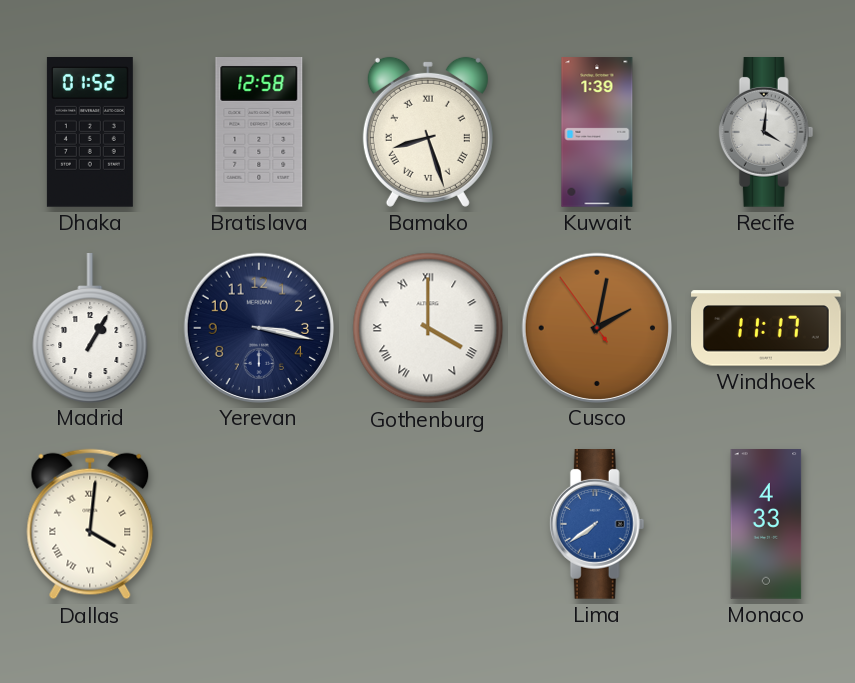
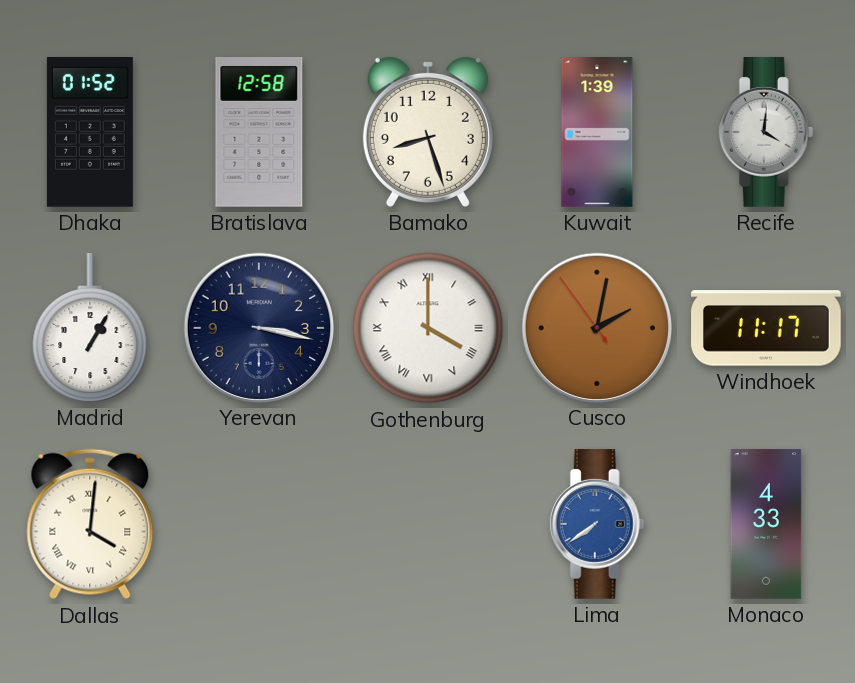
Bamako numerals: Roman -> Arabic (428, 132)
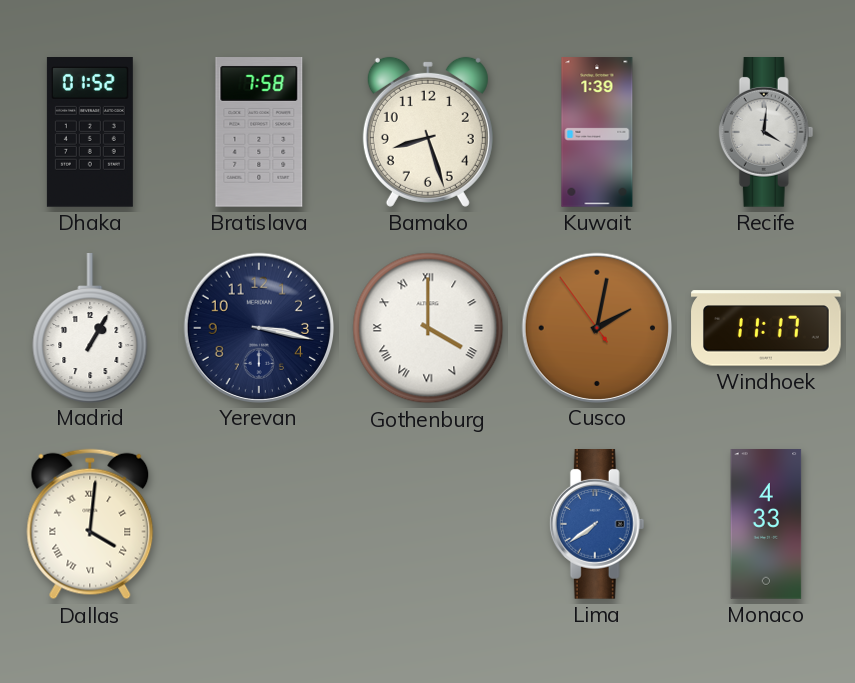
Bratislava: 12:58 -> 7:58 (259, 133)
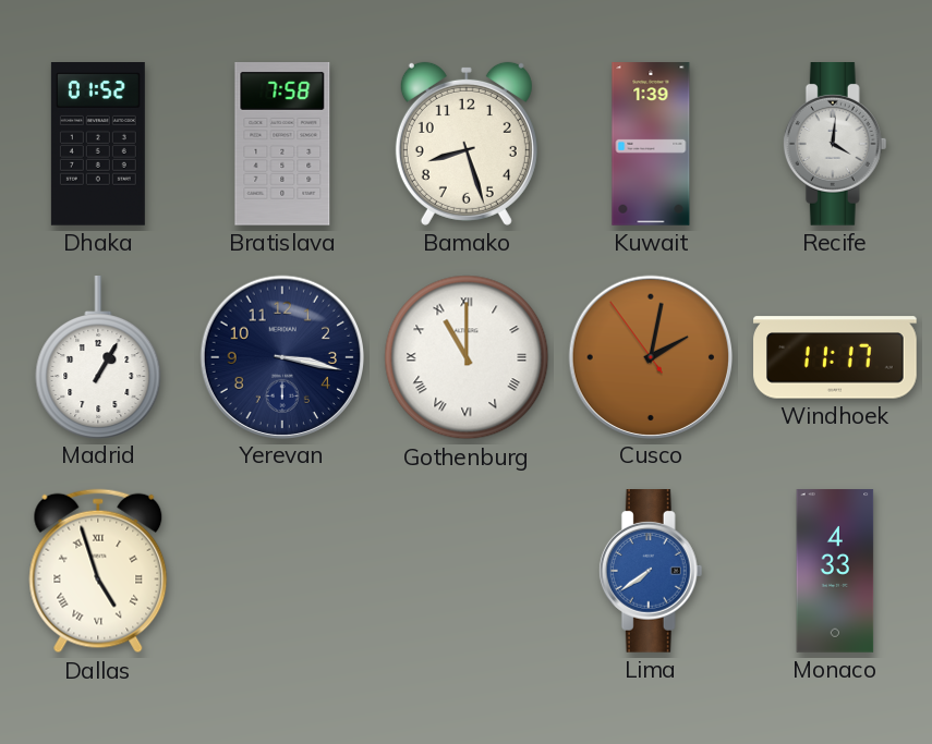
Gothenburg: 4:00 -> 11:00 (467, 357)
Dallas: 4:01 -> 4:57 (98, 571)
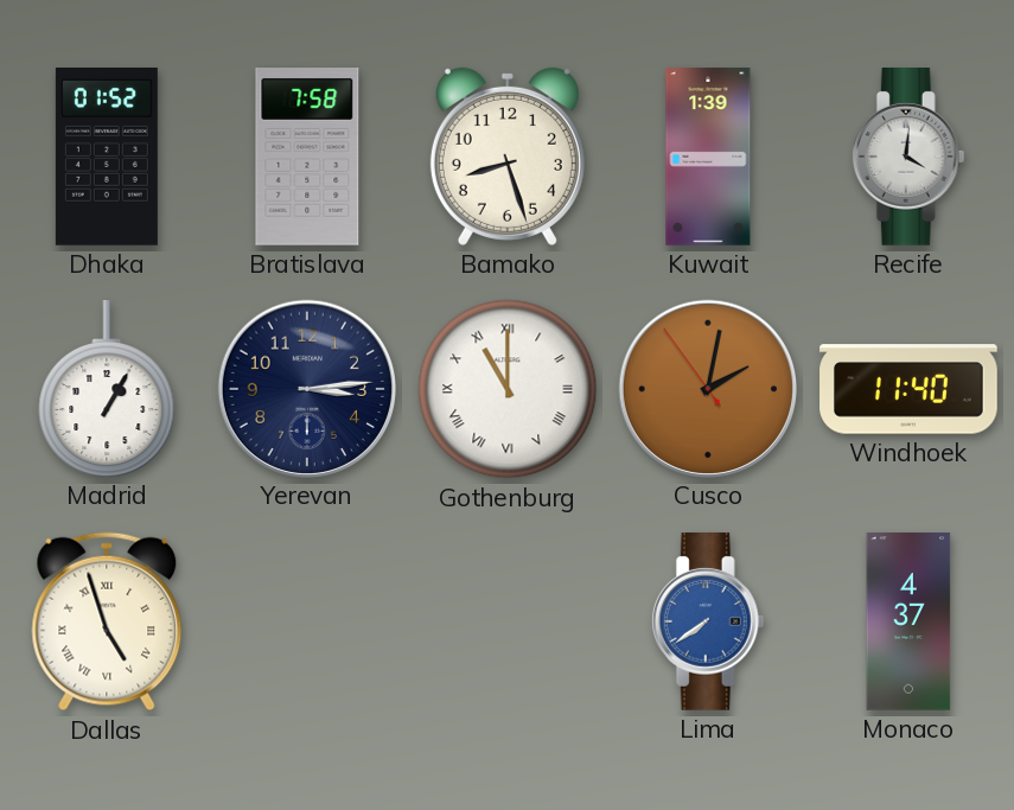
Yerevan: 3:17 -> 3:14 (306, 388)
Windhoek: 11:17 -> 11:40 (908, 389)
Monaco: 4:33 -> 4:37 (908, 621)
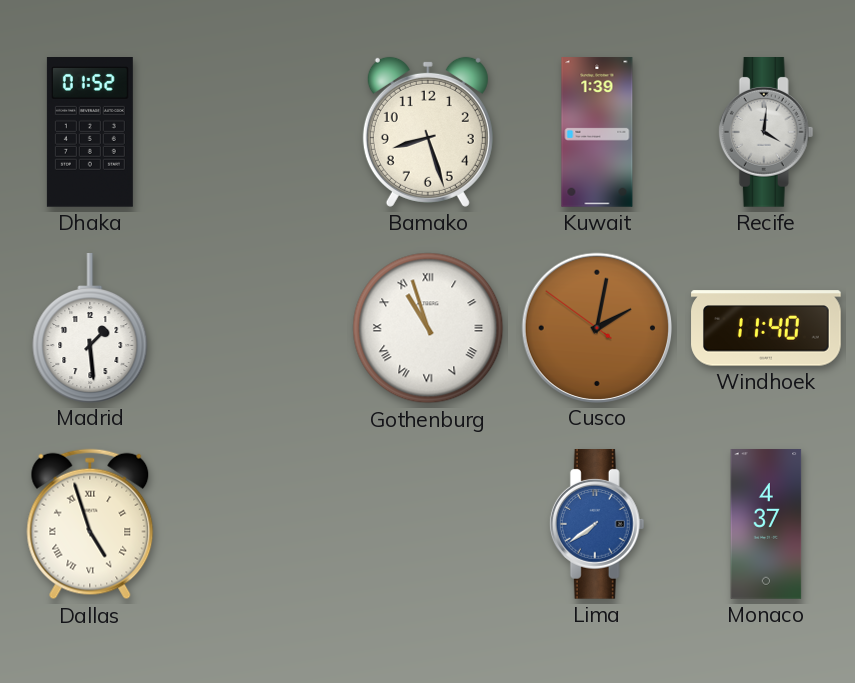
Bratislava: 7:58 -> none (307, 158)
Madrid: 1:05 -> 1:29 (90, 328)
Yerevan: 3:14 -> none (306, 388)
Gothenburg: 11:00 -> 10:57 (428, 328)
Cusco: 2:01:54 -> 2:01:51 (596, 327)
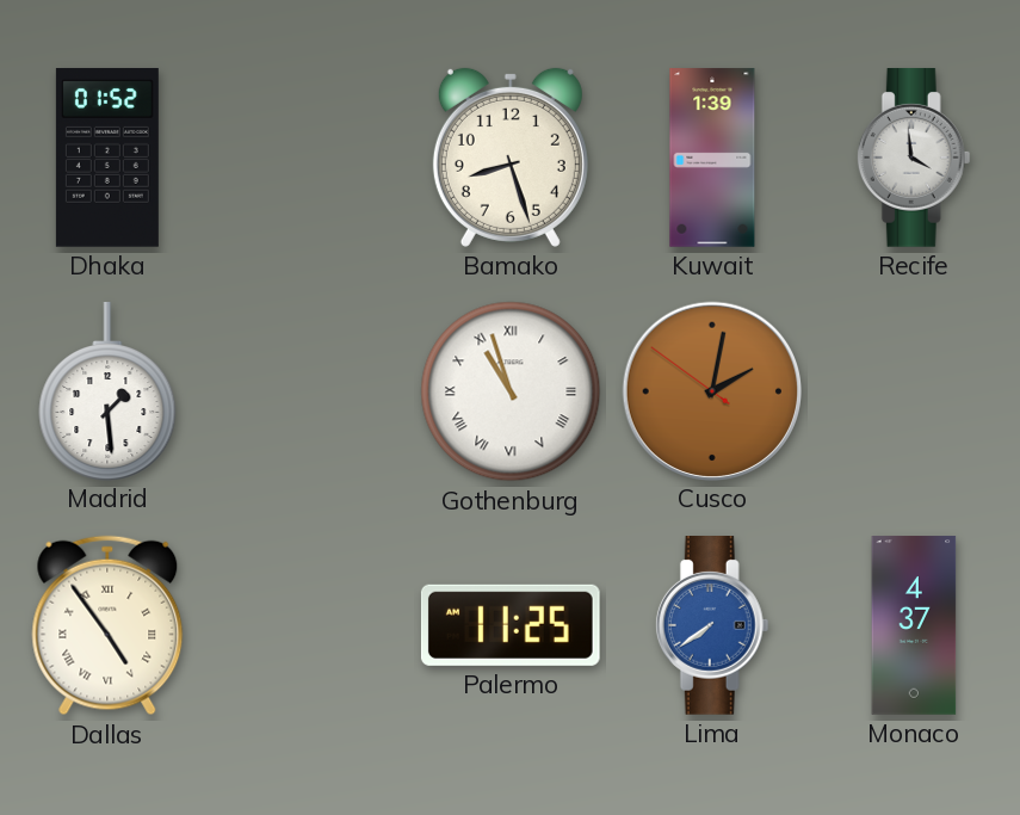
Recife: 4:01 -> 3:59 (914, 159)
Windhoek: 11:40 -> none (766, 328)
Dallas: 4:57 -> 4:54 (107, 625)
Palermo: none -> 11:25 (511, 625)
